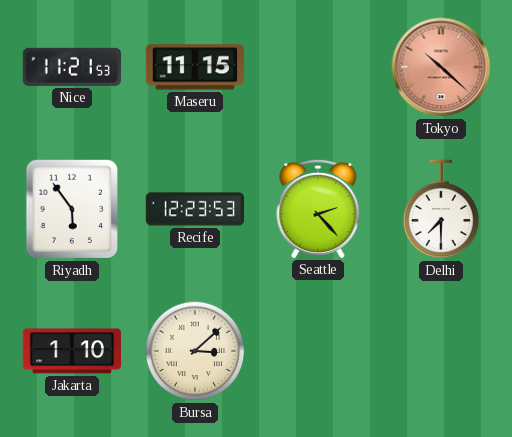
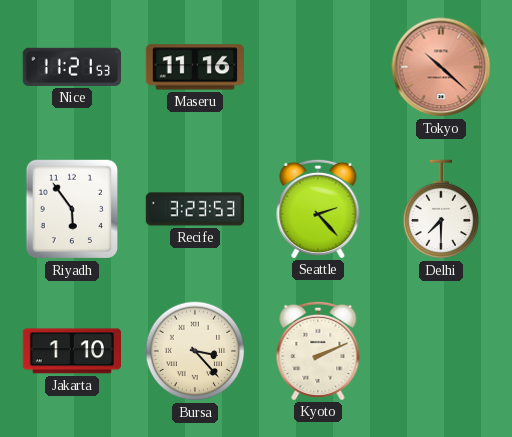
Maseru: 11:15 -> 11:16 (194, 67)
Recife: 12:23 -> 3:23 (195, 209)
Bursa: 3:08 -> 3:23 (195, 351)
Kyoto: none -> 2:11 (318, 350)
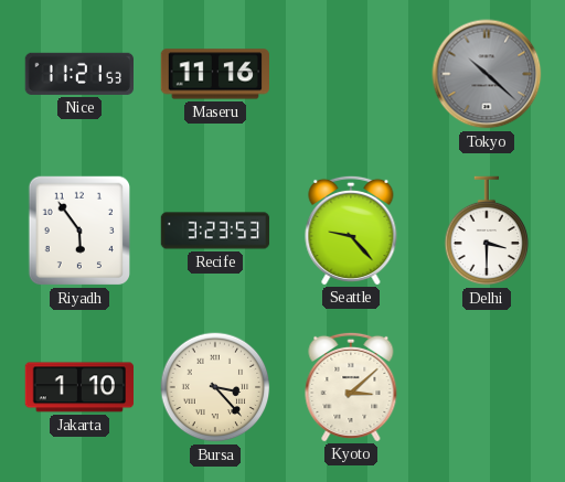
Tokyo dial: salmon -> grey (487, 74)
Seattle: 2:23 -> 9:23 (351, 229)
Delhi: 7:30 -> 3:30 (487, 231)
Kyoto: 2:11 -> 3:08 (351, 386)
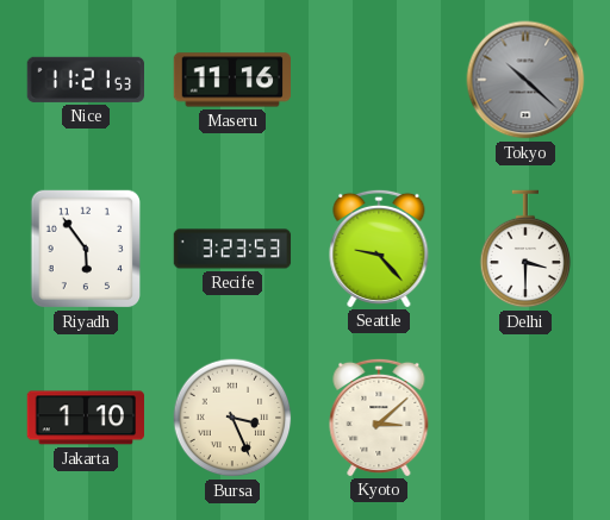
Bursa: 3:23 -> 3:26 (232, 418)
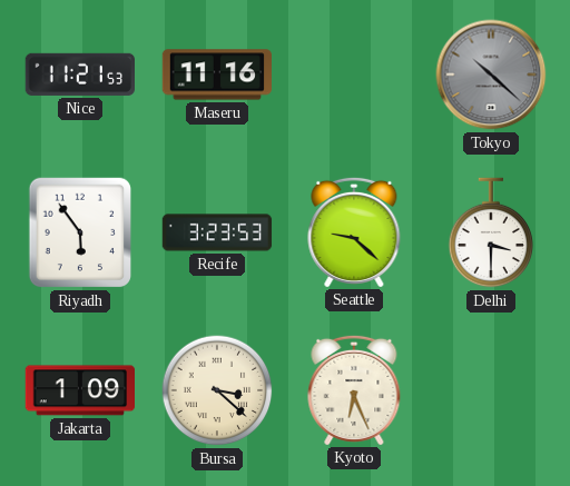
Seattle: 9:23 -> 9:22 (354, 231)
Jakarta: 1:10 -> 1:09 (79, 390)
Bursa: 3:26 -> 3:22 (217, 390)
Kyoto: 3:08 -> 6:26 (354, 389)
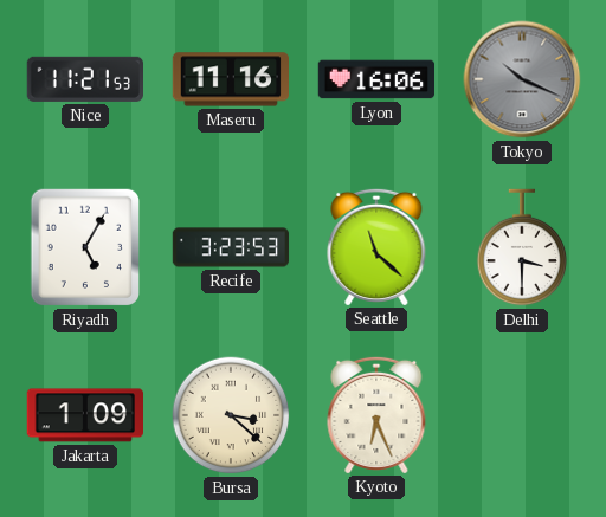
Lyon: none -> 16:06 (376, 79)
Tokyo: 10:22 -> 10:19 (522, 79)
Riyadh: 5:54 -> 5:05 (84, 247)
Seattle: 9:22 -> 11:22 (376, 246)
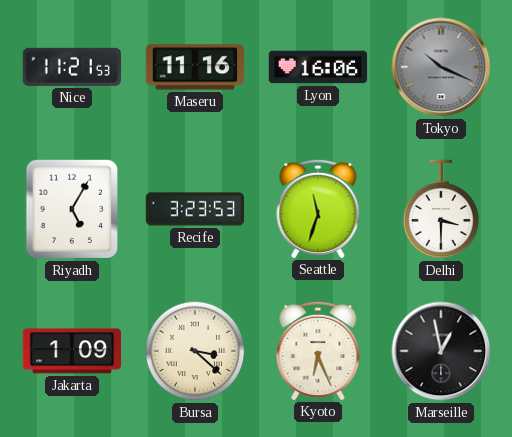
Seattle: 11:22 -> 11:33 (318, 208)
Marseille: none -> 12:58 (441, 351)
